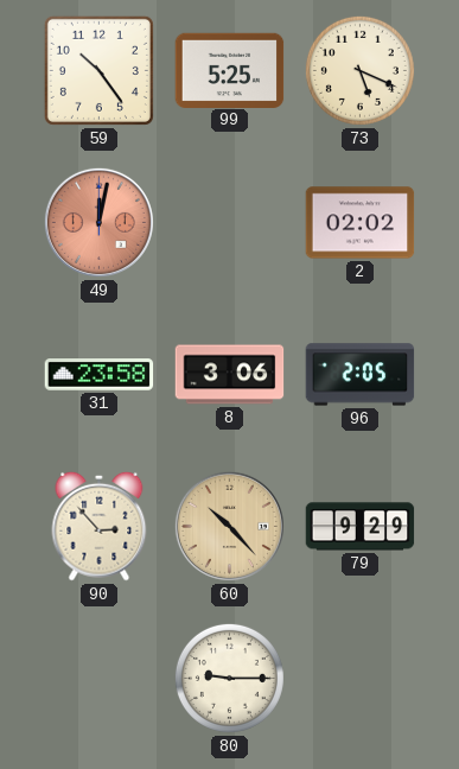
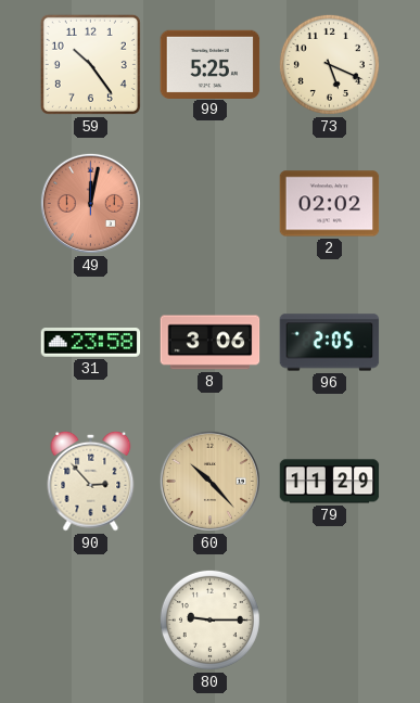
79: 9:29 -> 11:29 (330, 482)
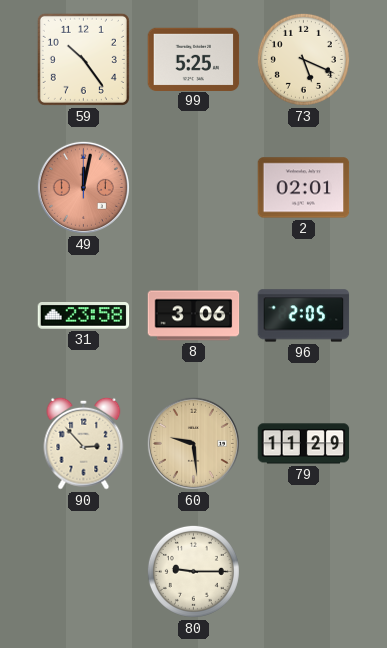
2: 02:02 -> 02:01 (304, 188)
60: 10:23 -> 9:29 (193, 443)
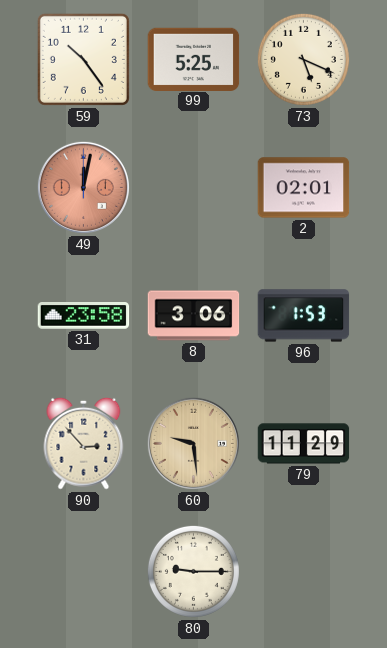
96: 2:05 -> 1:53 (304, 316)
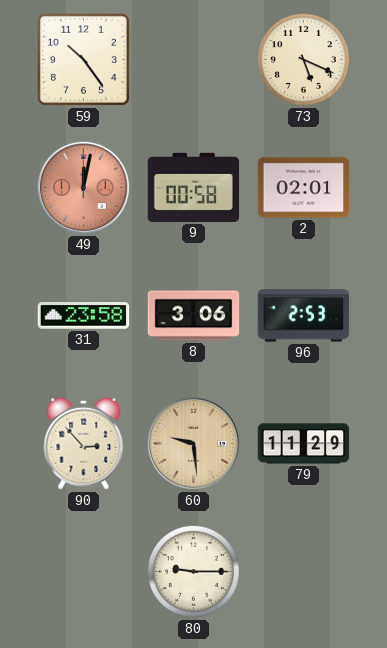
99: 5:25 -> none (194, 59)
9: none -> 00:58 (194, 187)
96: 1:53 -> 2:53 (304, 316)
